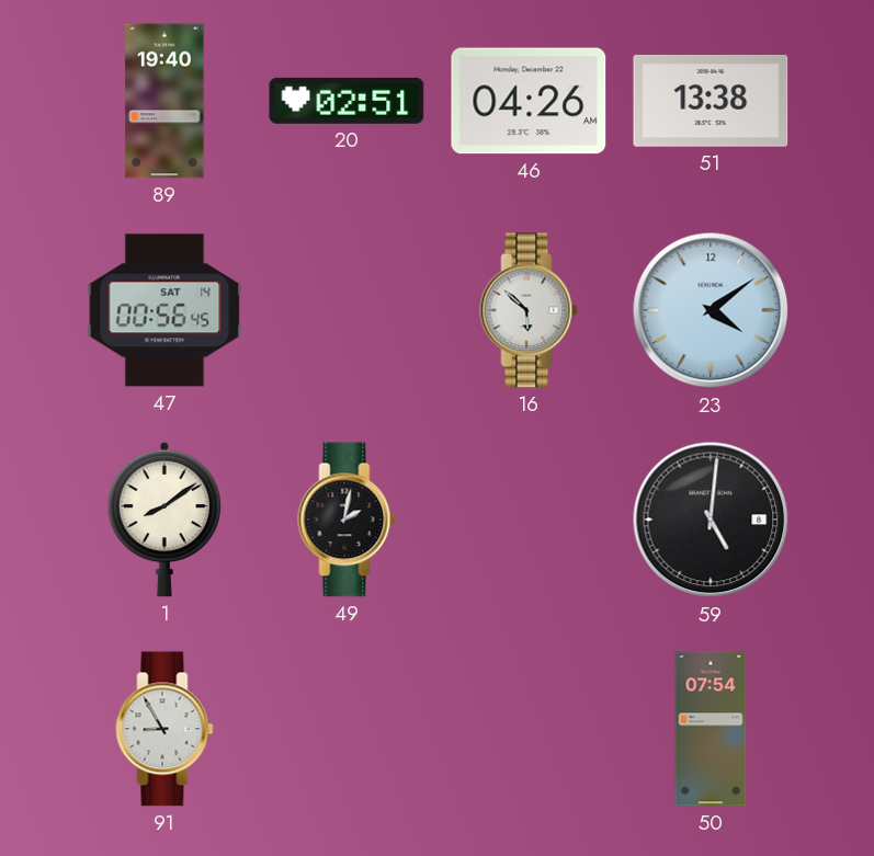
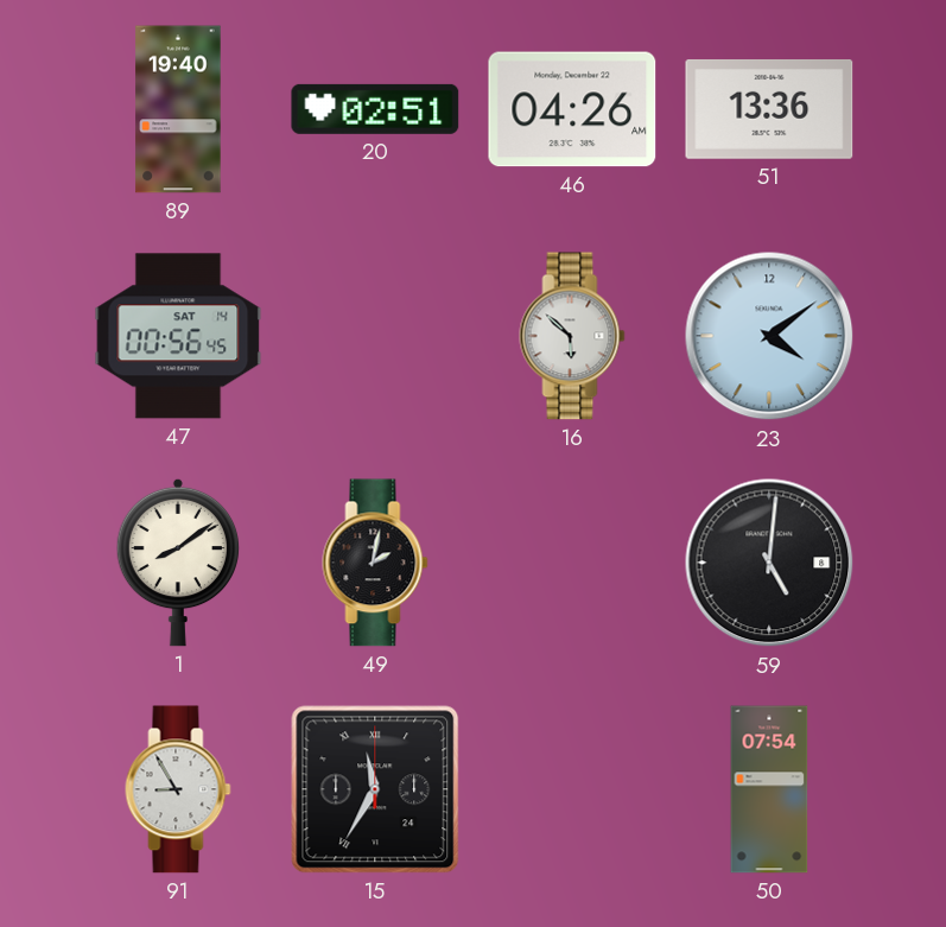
51: 13:38 -> 13:36 (769, 109)
15: none -> 11:35 (375, 789)
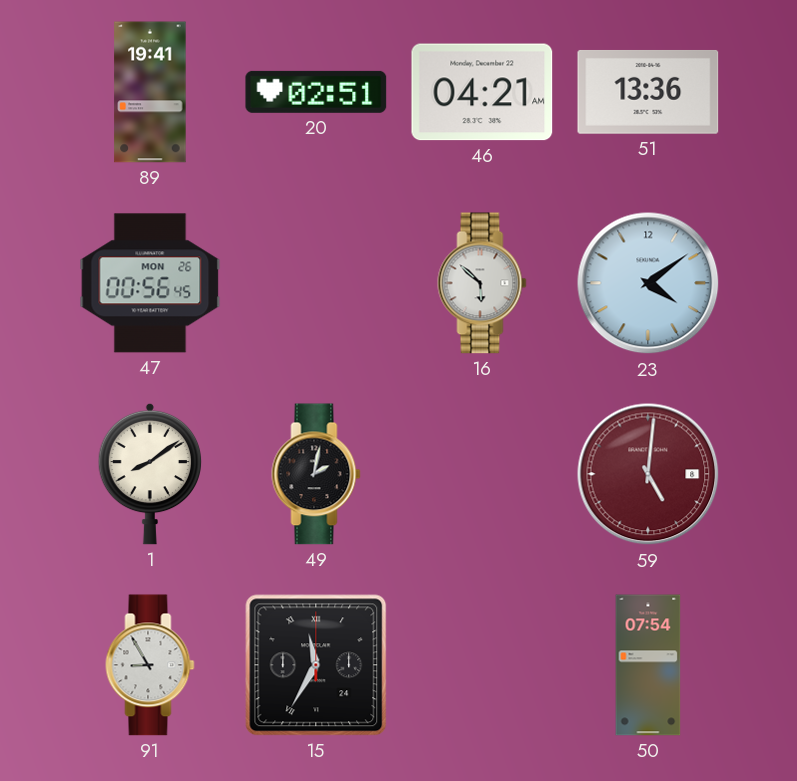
89: 19:40 -> 19:41 (150, 92)
46: 04:26 -> 04:21 (482, 92)
47 date: SAT 14 -> MON 26 (150, 283)
59 dial: black -> burgundy (648, 474)
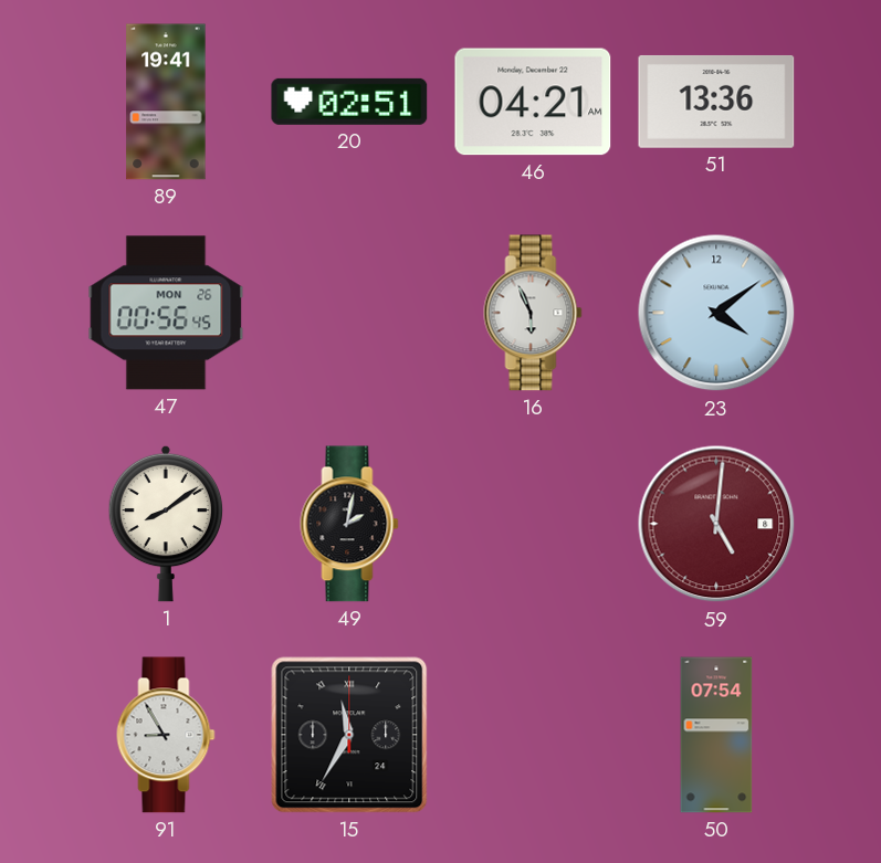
16: 5:52 -> 5:56 (533, 313)
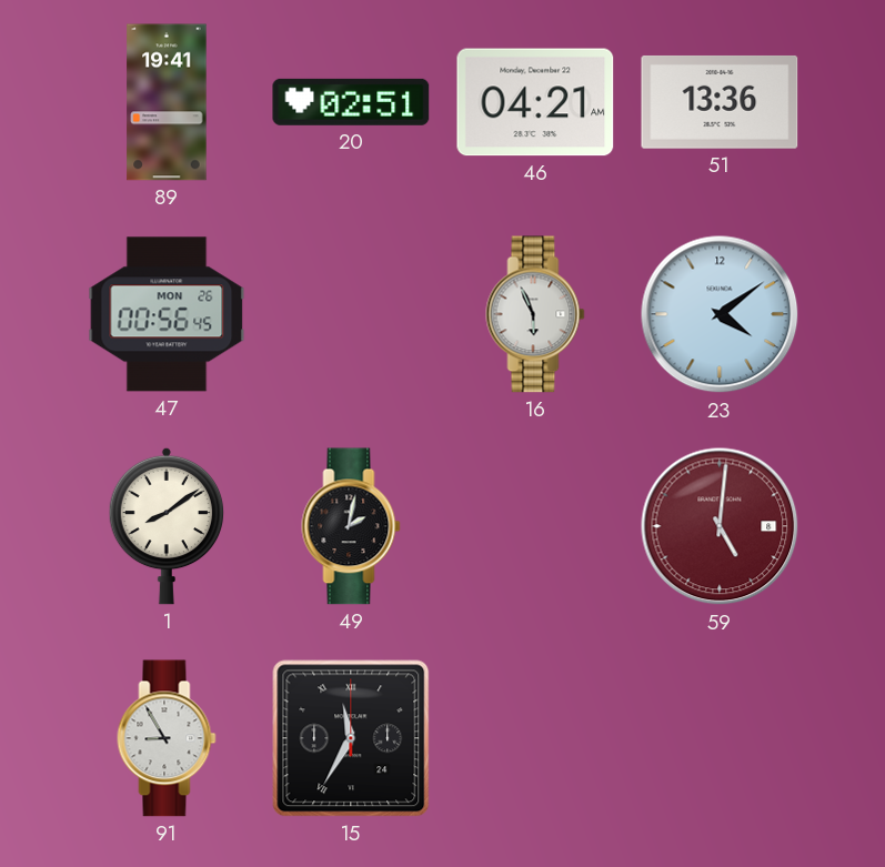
50: 07:54 -> none (716, 735)
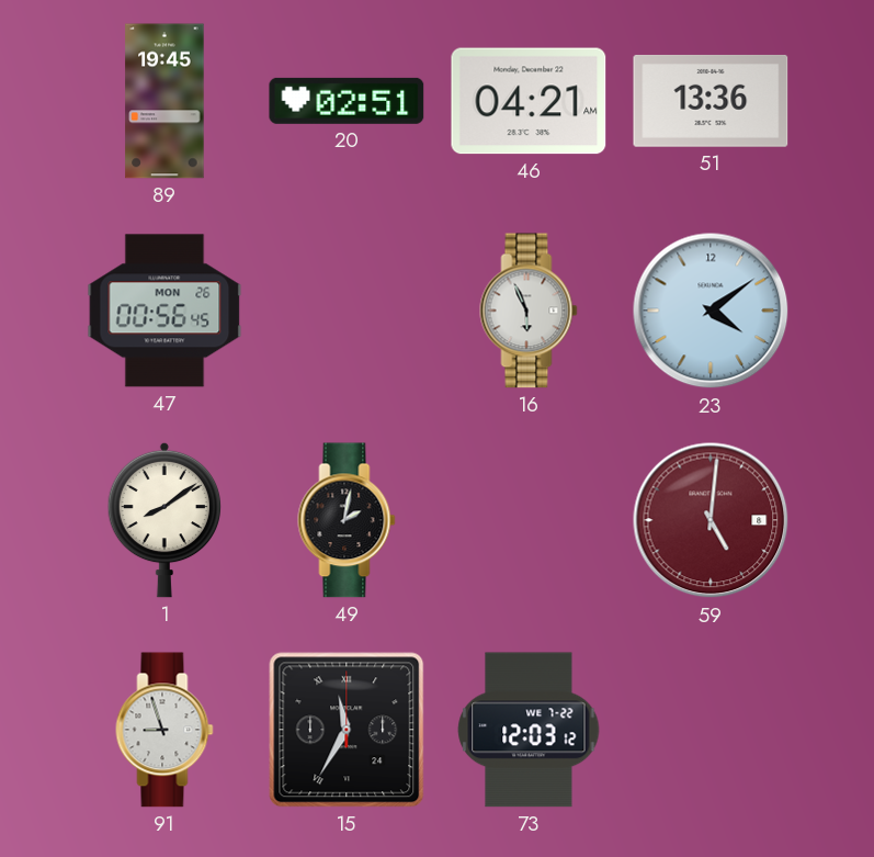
89: 19:41 -> 19:45 (164, 101)
91: 8:55 -> 8:57 (164, 730)
73: none -> 12:03 (529, 730)
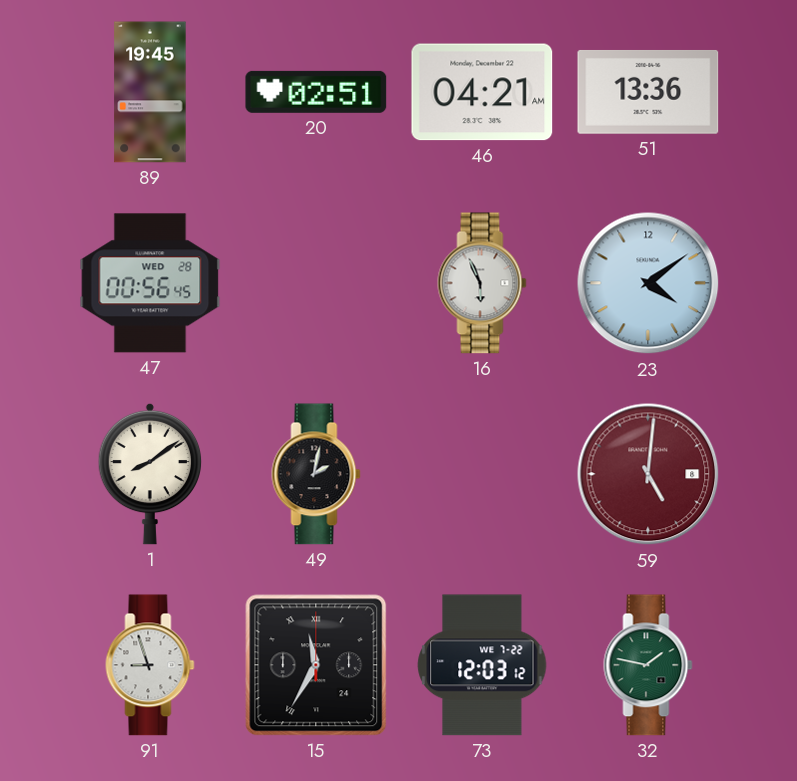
47 date: MON 26 -> WED 28 (150, 283)
32: none -> 1:47 (648, 665)
